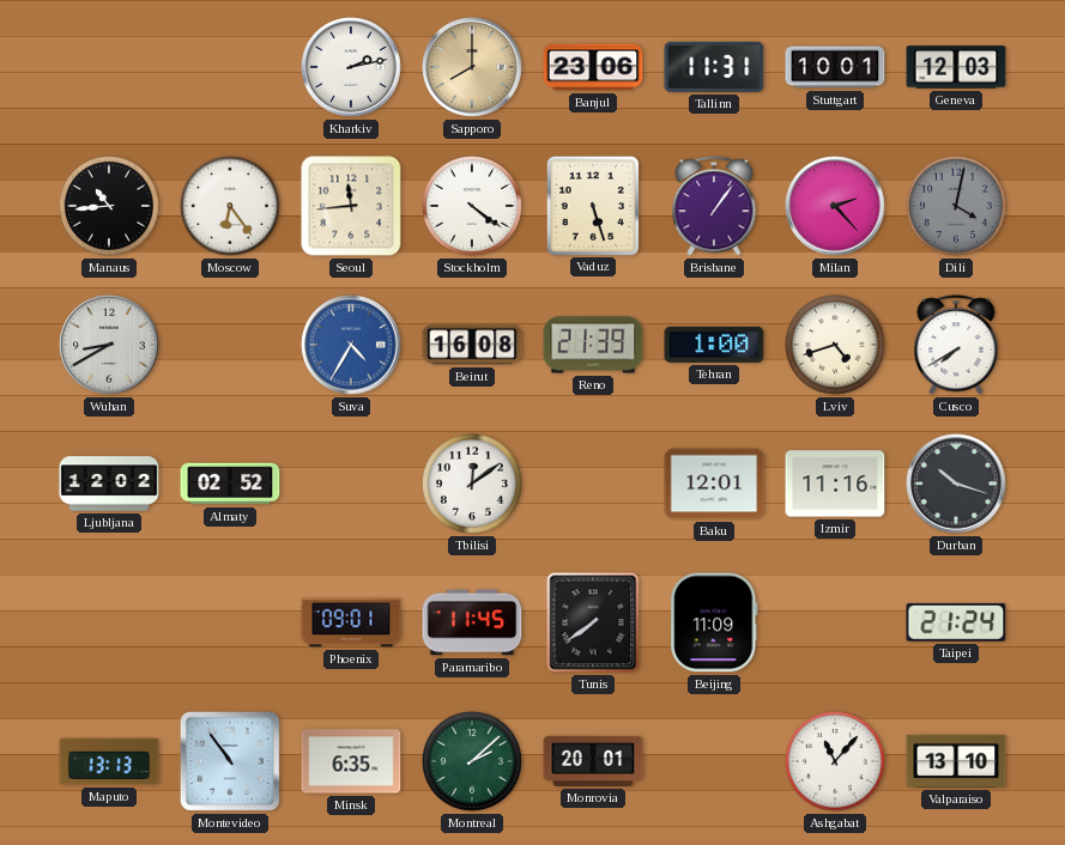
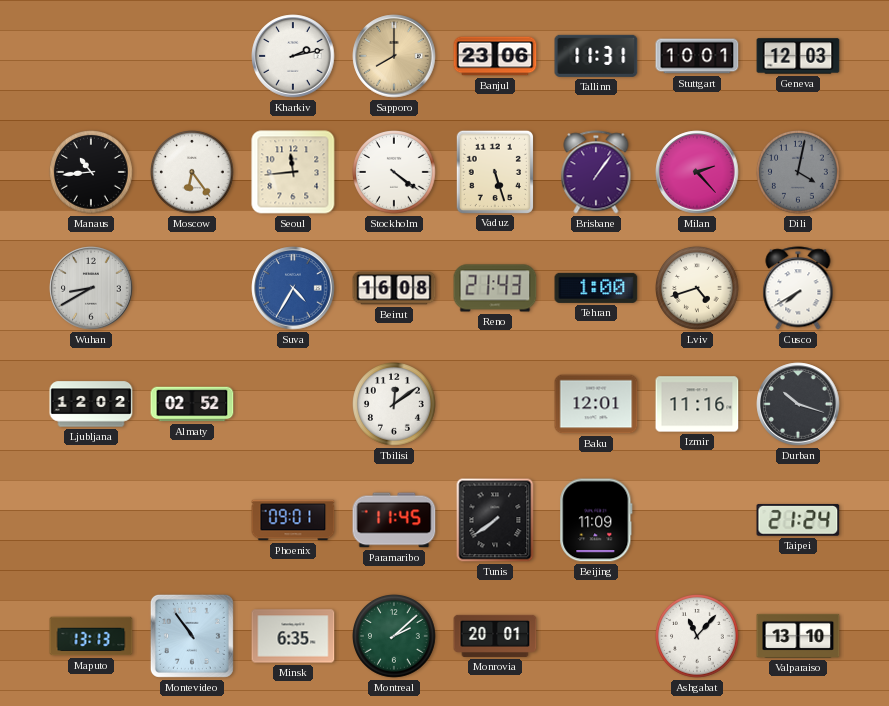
Reno: 21:39 -> 21:43 (495, 288)
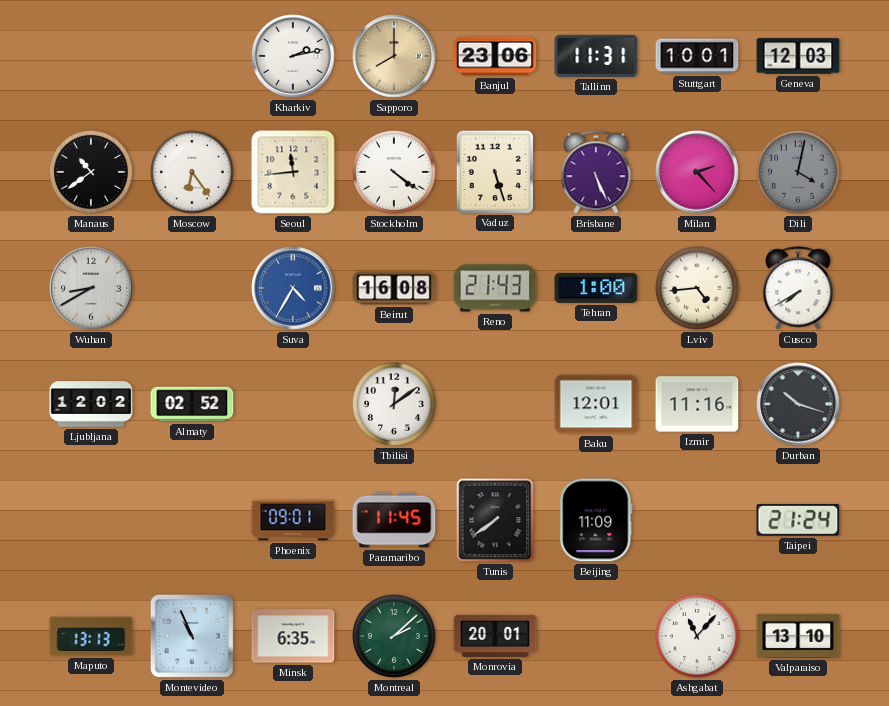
Manaus: 10:44 -> 10:39 (92, 173)
Brisbane: 1:06 -> 5:26 (596, 172)
Lviv: 4:42 -> 4:44 (698, 289)
Montevideo: 10:54 -> 10:56 (192, 636)
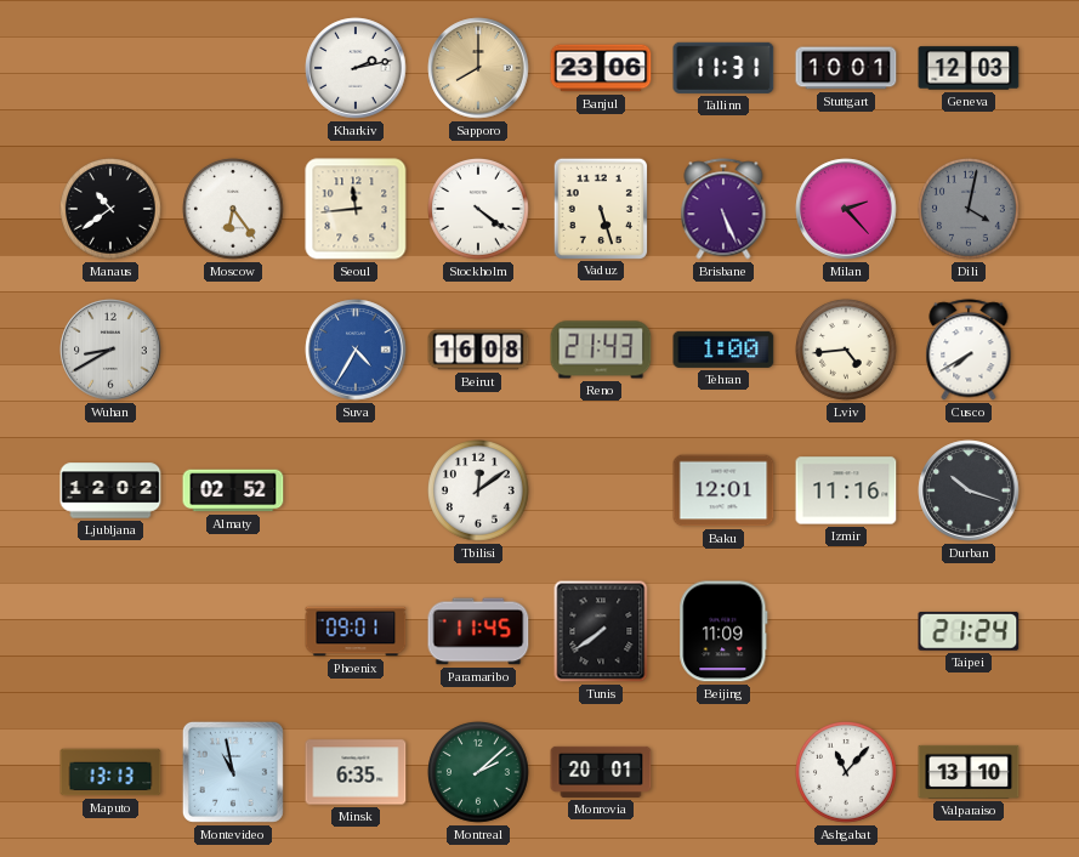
Montevideo: 10:56 -> 10:58 (233, 772)
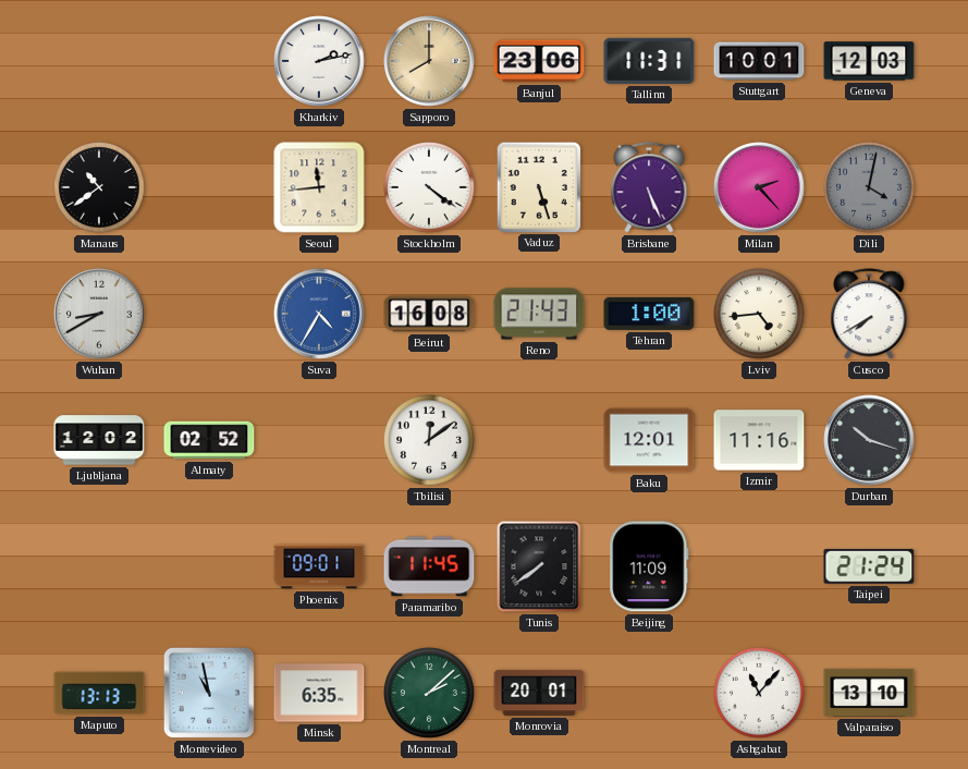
Moscow: 6:24 -> none (234, 210)
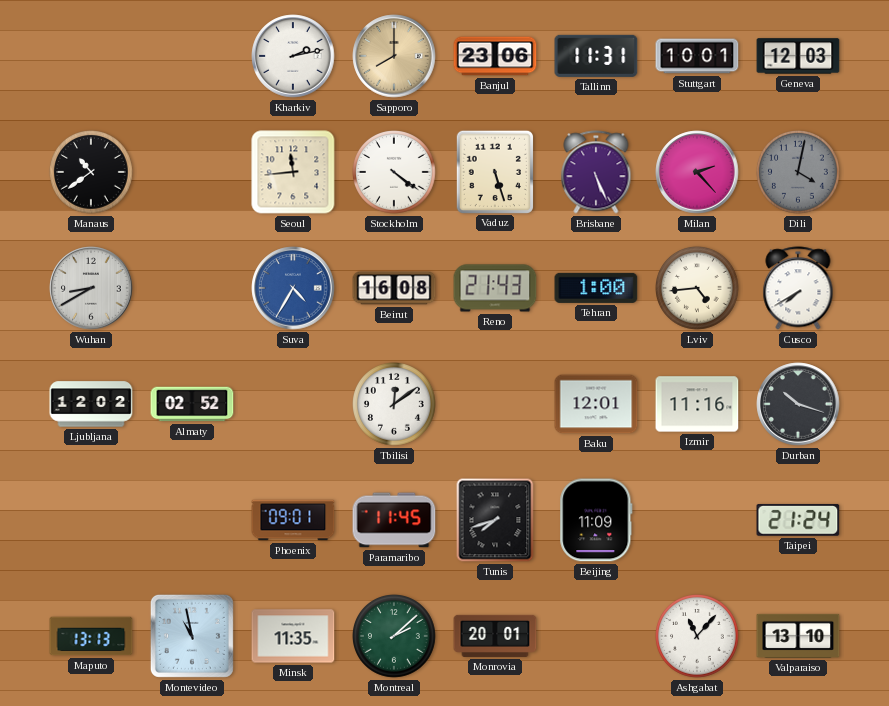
Tunis: 7:39 -> 7:42 (495, 520)
Minsk: 6:35 -> 11:35 (293, 636)
